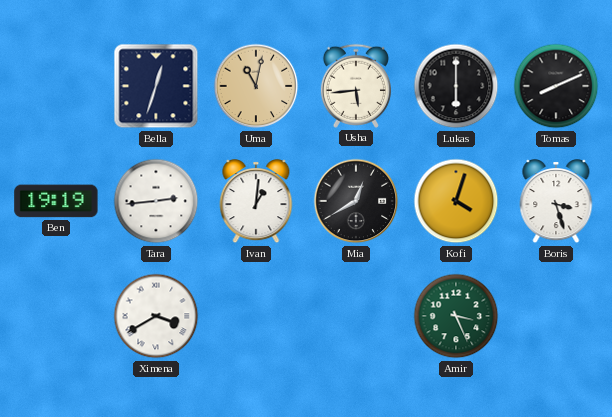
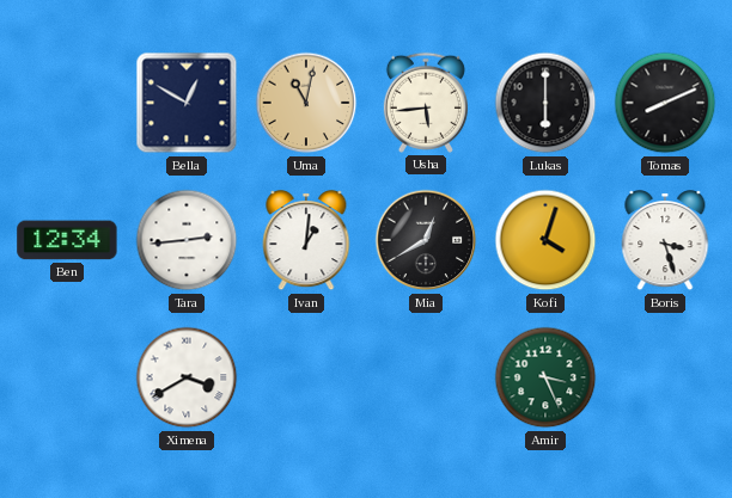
Bella: 12:33 -> 12:50 (187, 103)
Ben: 19:19 -> 12:34 (67, 240)
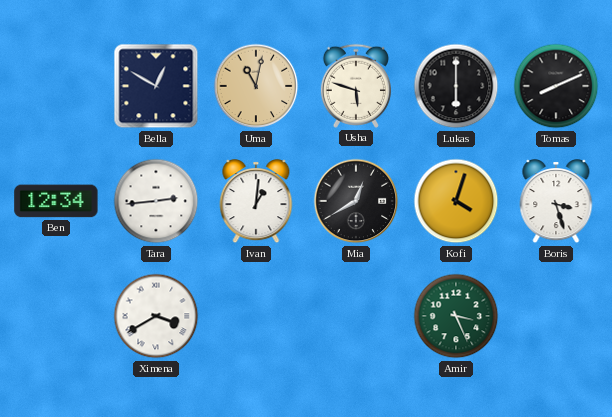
Usha: 5:44 -> 5:48 (356, 86)
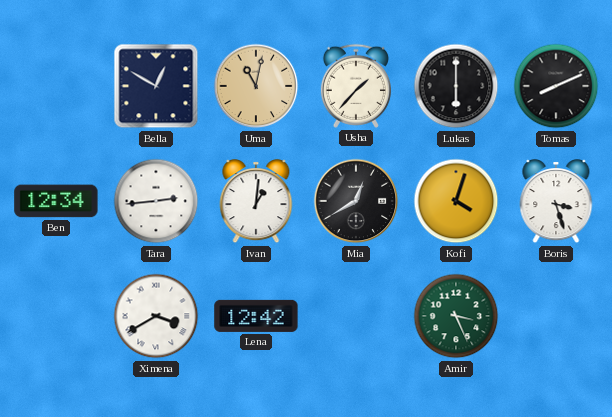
Usha: 5:48 -> 1:37 (356, 86)
Lena: none -> 12:42 (256, 316)
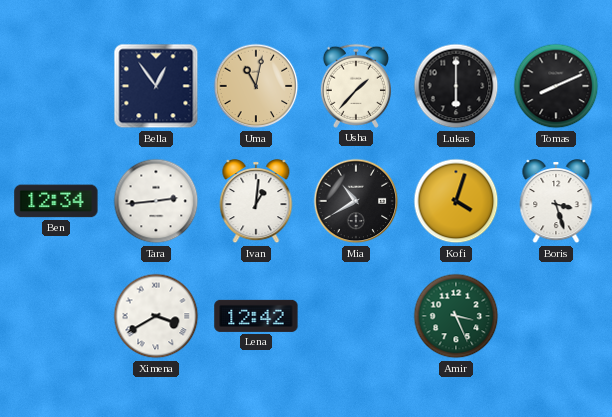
Bella: 12:50 -> 12:54 (156, 86)
Mia: 12:40 -> 10:40 (356, 201)
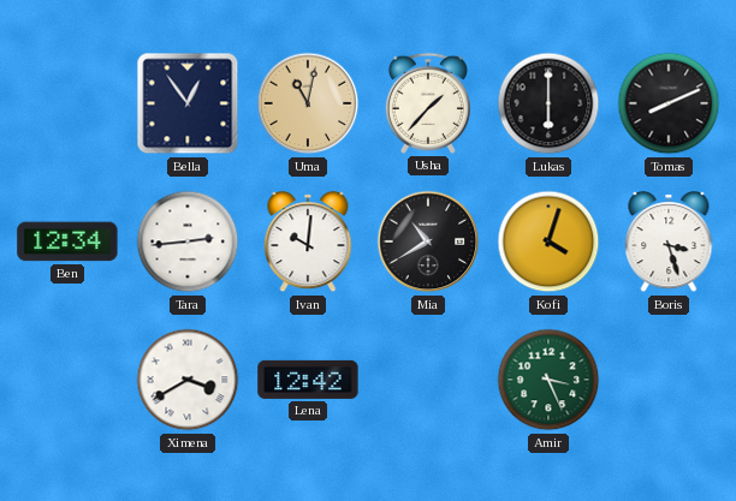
Ivan: 1:01 -> 10:01 (308, 243)
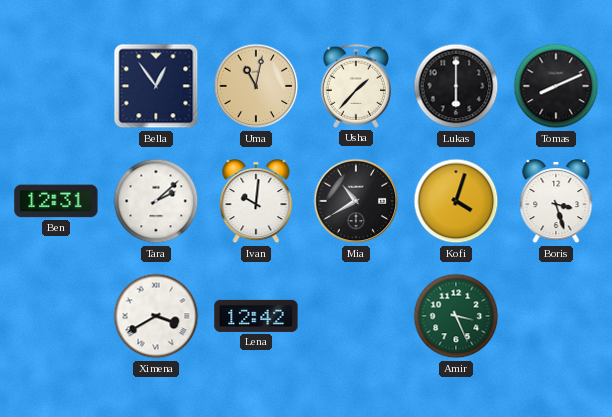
Ben: 12:34 -> 12:31 (56, 201)
Tara: 2:44 -> 2:08 (156, 201)
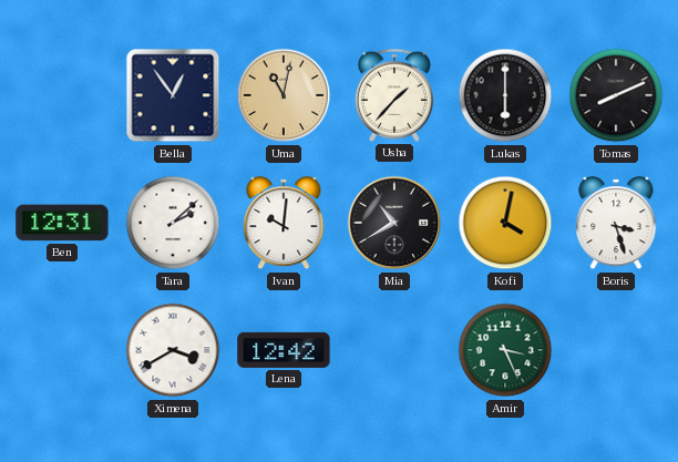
Kofi: 4:03 -> 4:02 (505, 223)
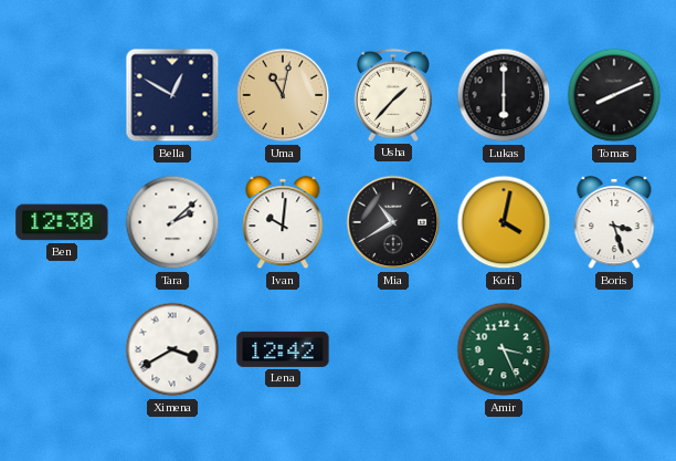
Bella: 12:54 -> 12:50 (172, 95)
Ben: 12:31 -> 12:30 (62, 222)
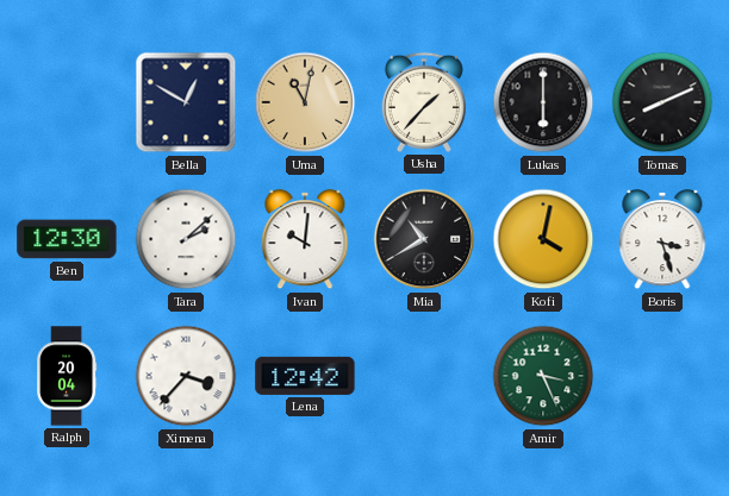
Ralph: none -> 20:04 (67, 376)
Ximena: 3:40 -> 3:37 (186, 376)
